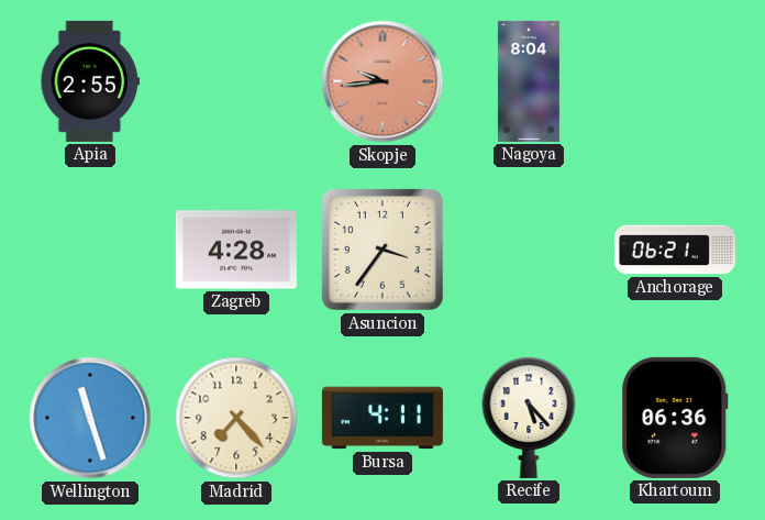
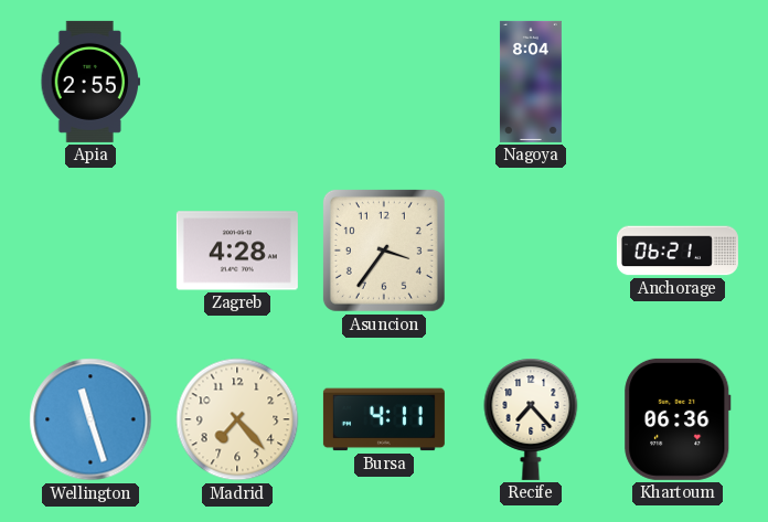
Skopje: 9:44 -> none (382, 81)
Recife: 5:23 -> 7:23 (531, 419)
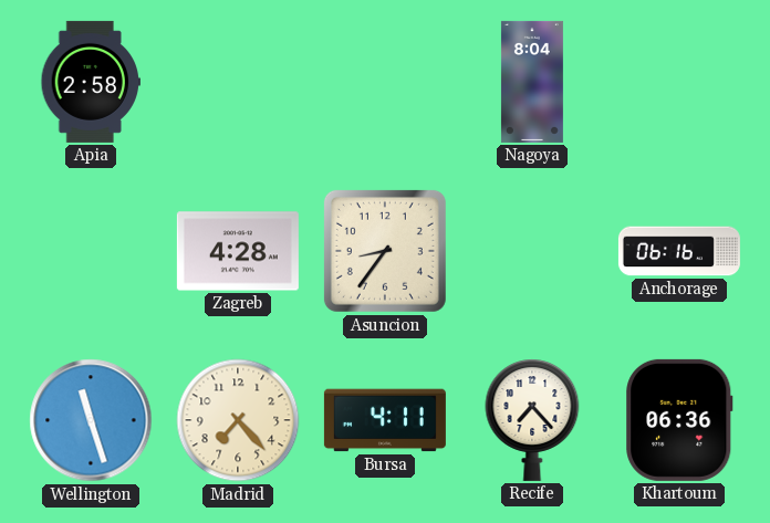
Apia: 2:55 -> 2:58 (91, 82)
Asuncion: 3:36 -> 8:36 (385, 251)
Anchorage: 06:21 -> 06:16 (679, 251)
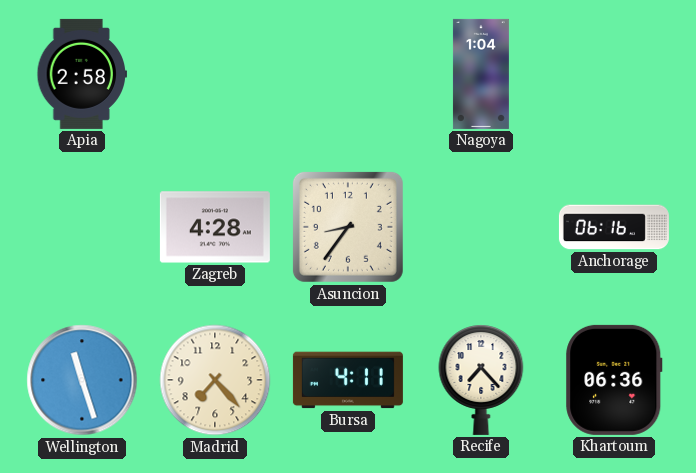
Nagoya: 8:04 -> 1:04 (481, 74)
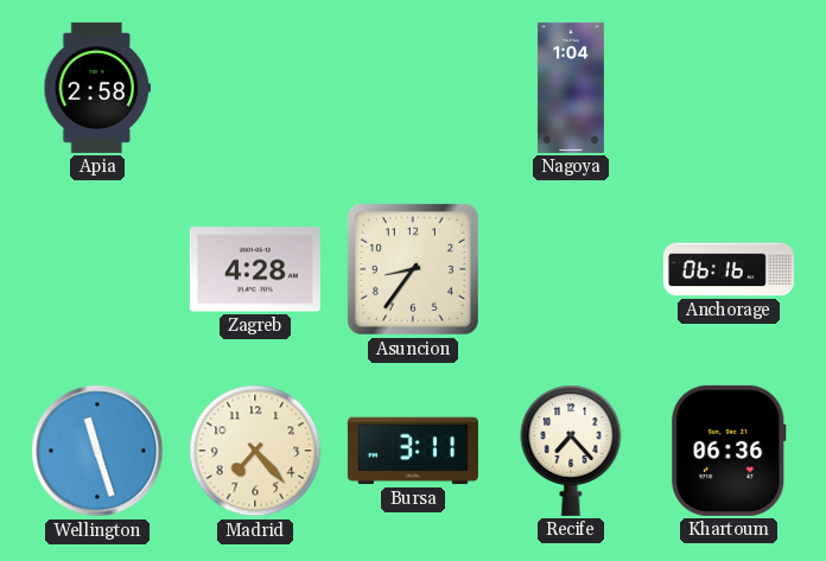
Bursa: 4:11 -> 3:11 (413, 451)
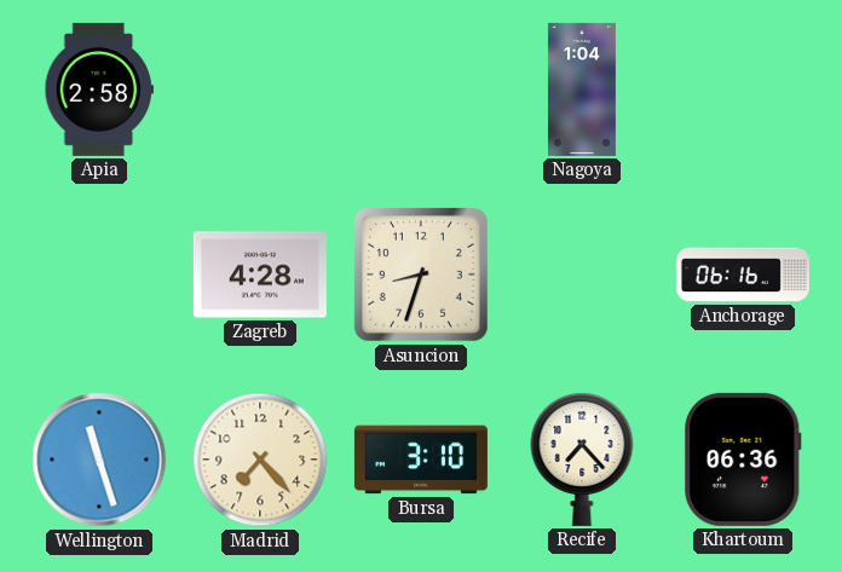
Asuncion: 8:36 -> 8:33 (421, 275)
Bursa: 3:11 -> 3:10 (421, 460)
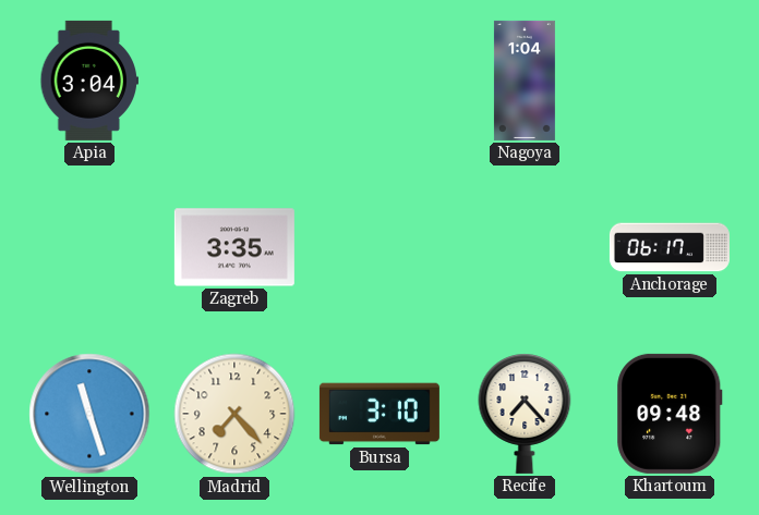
Apia: 2:58 -> 3:04 (89, 81)
Zagreb: 4:28 -> 3:35 (234, 247)
Asuncion: 8:33 -> none (421, 275)
Anchorage: 06:16 -> 06:17 (670, 247)
Khartoum: 06:36 -> 09:48 (670, 414)
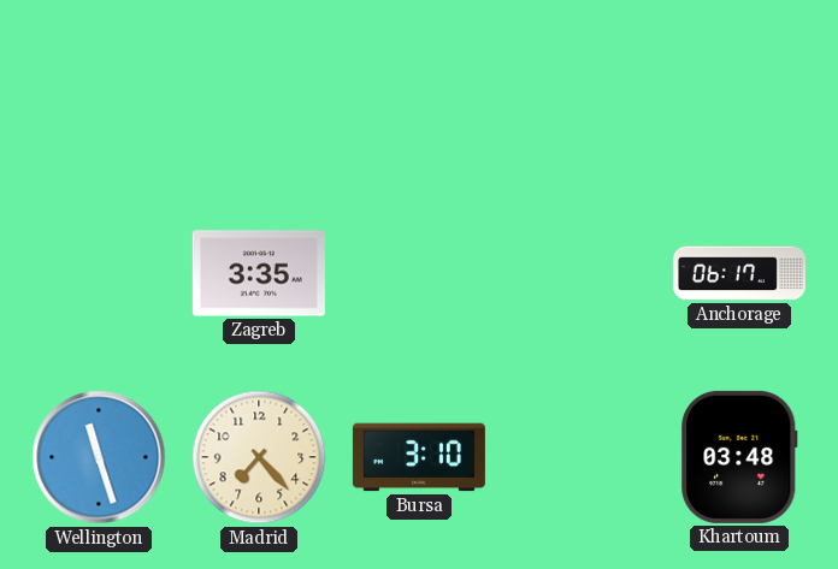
Apia: 3:04 -> none (89, 81)
Nagoya: 1:04 -> none (525, 81)
Recife: 7:23 -> none (525, 414)
Khartoum: 09:48 -> 03:48 (739, 457)
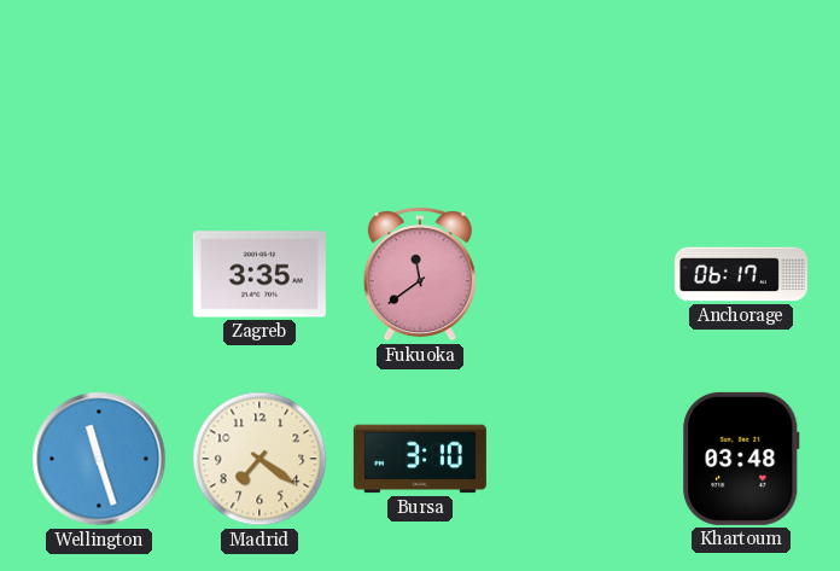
Fukuoka: none -> 11:39 (420, 274)
Madrid: 7:23 -> 7:21 (259, 459)
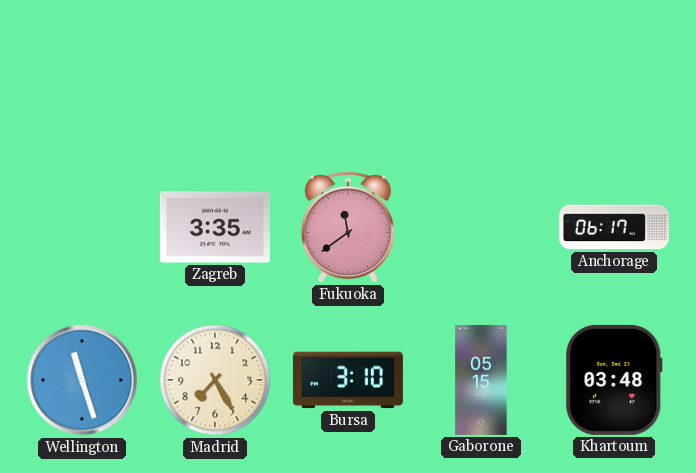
Madrid: 7:21 -> 7:25 (215, 380)
Gaborone: none -> 05:15 (481, 380)
